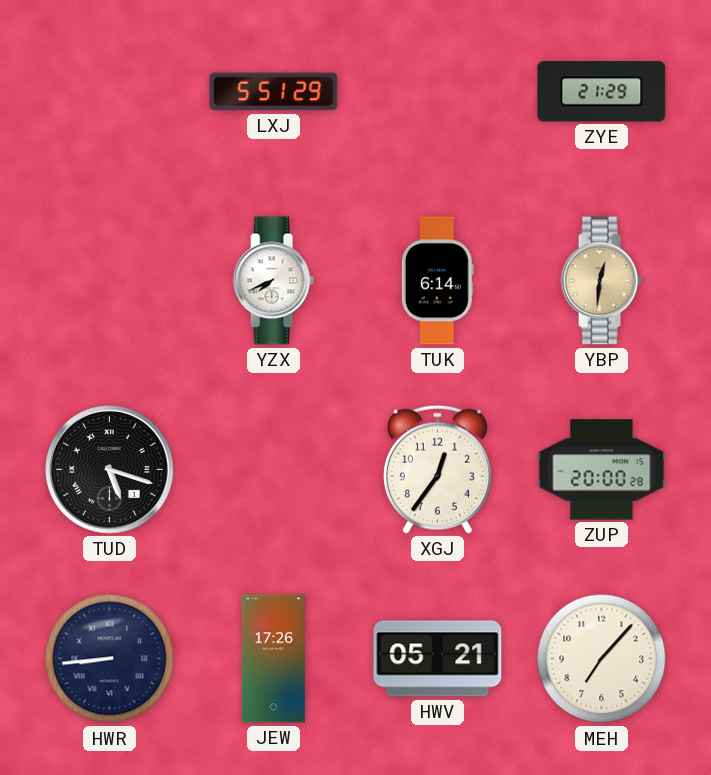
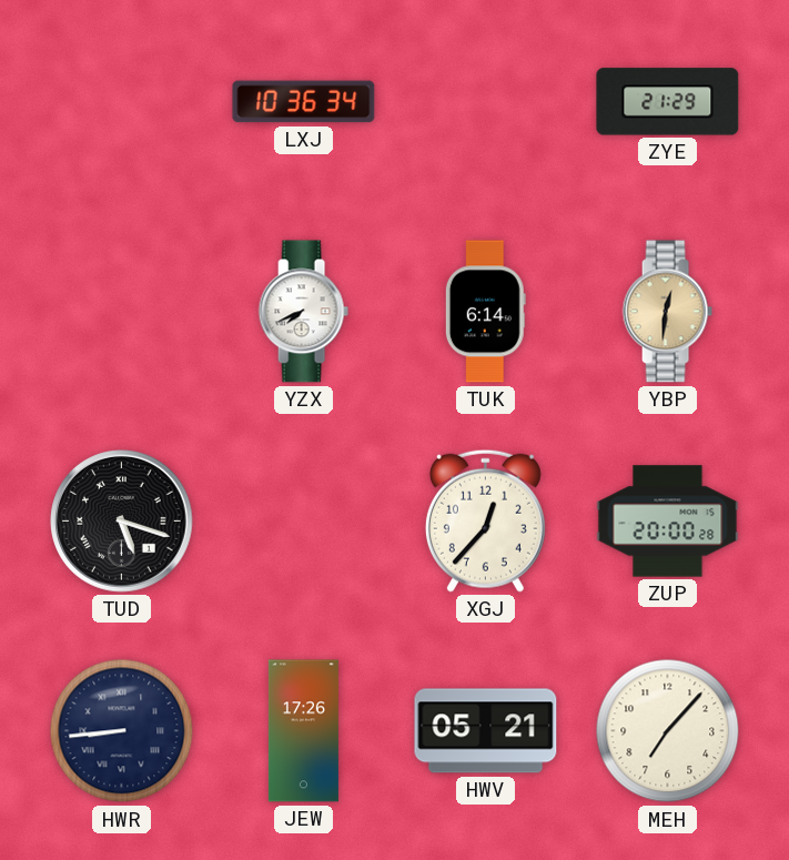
LXJ: 5:51 -> 10:36 (304, 102)
XGJ: 12:36 -> 12:37 (485, 520)
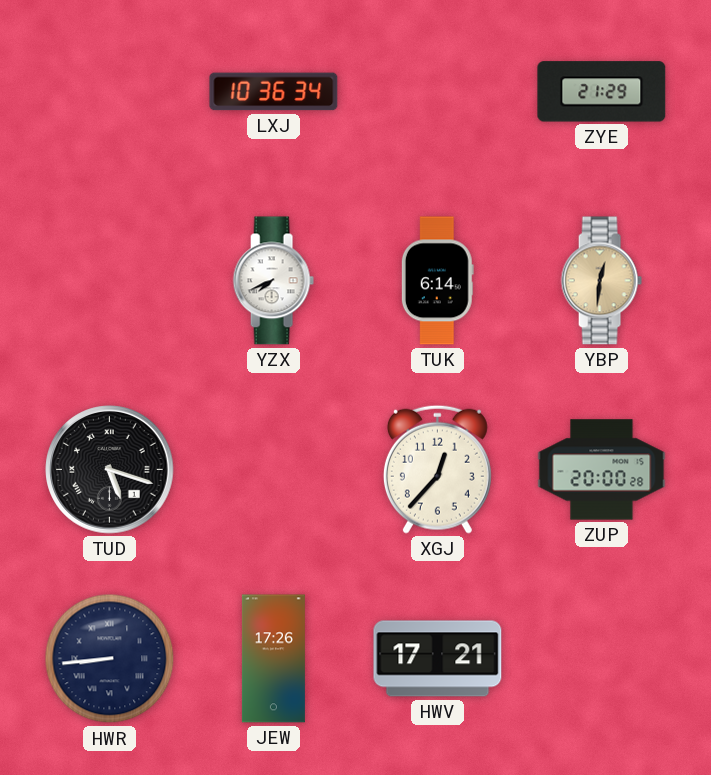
HWV: 05:21 -> 17:21 (438, 659)
MEH: 7:07 -> none (668, 731)
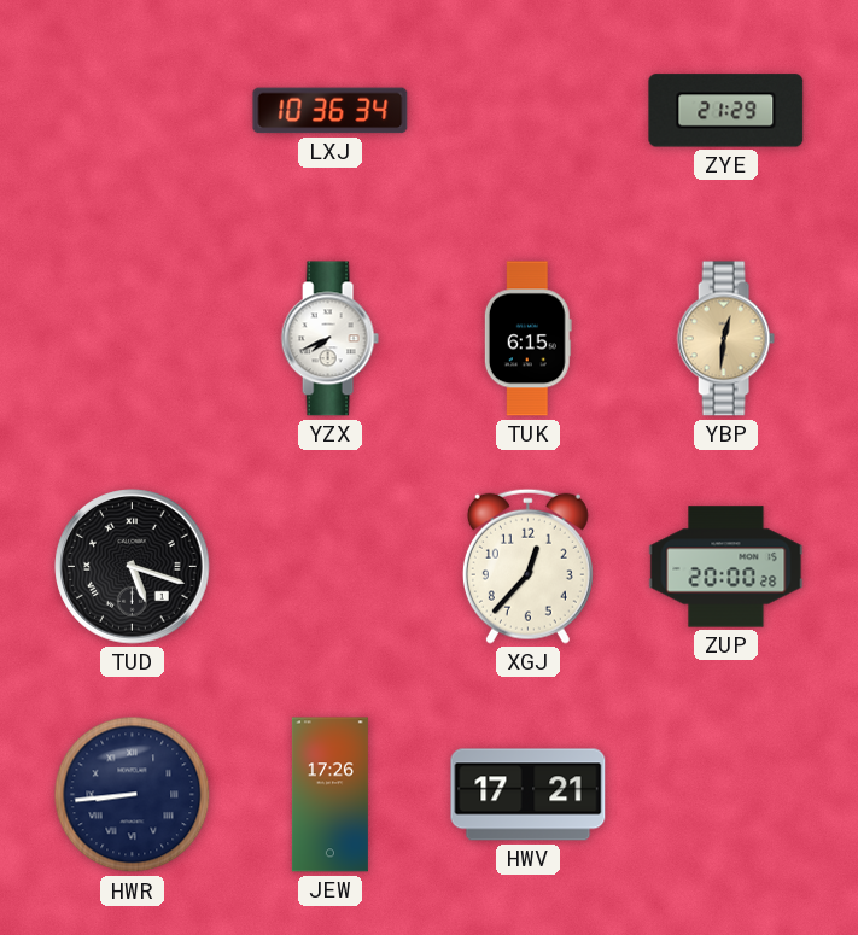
TUK: 6:14 -> 6:15 (527, 339)
